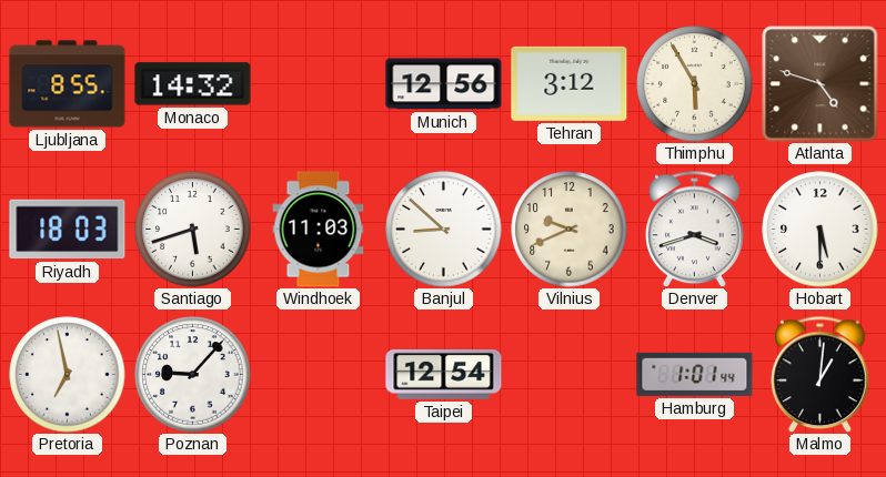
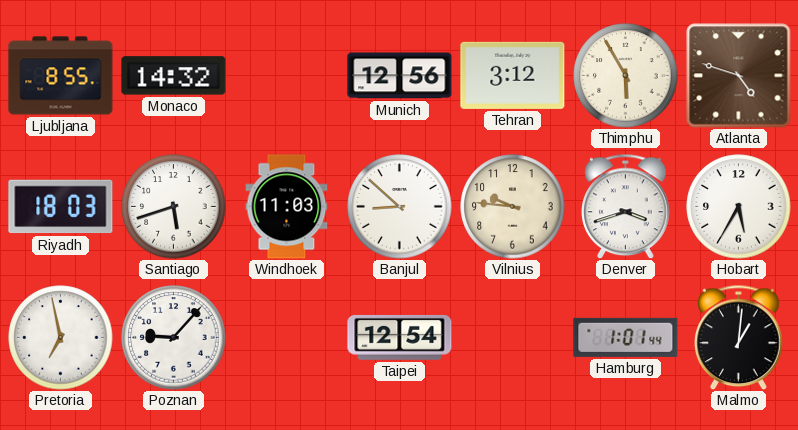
Vilnius: 9:41 -> 9:46 (513, 207)
Hobart: 5:30 -> 5:35 (739, 207)
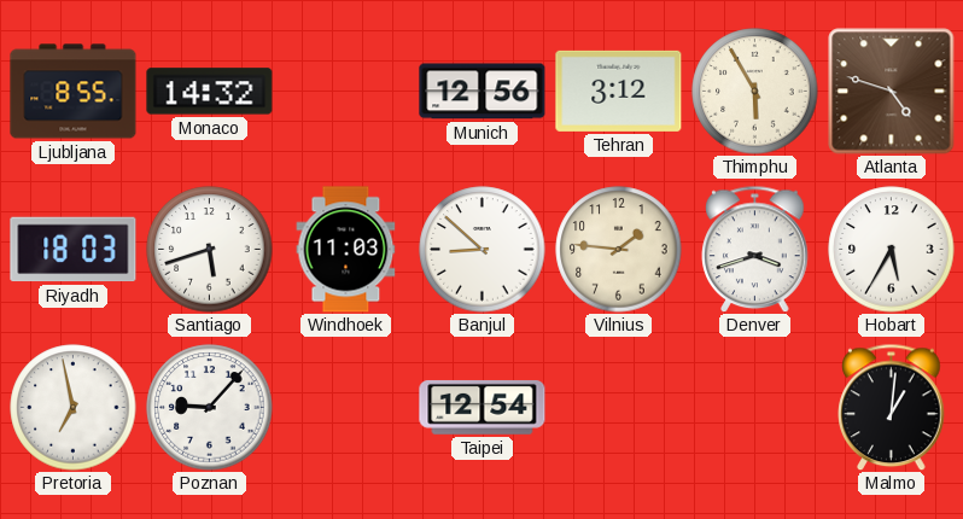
Vilnius: 9:46 -> 1:46 (619, 250)
Hamburg: 1:01 -> none (626, 337)
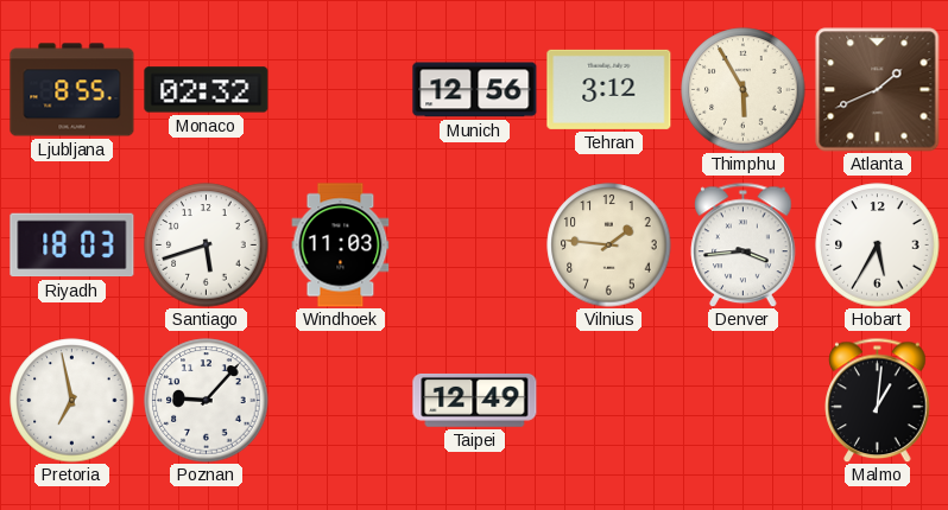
Monaco: 14:32 -> 02:32 (207, 90)
Atlanta: 4:48 -> 1:41 (878, 90)
Banjul: 8:52 -> none (483, 250)
Denver: 3:42 -> 3:44 (744, 244)
Taipei: 12:54 -> 12:49 (475, 400)
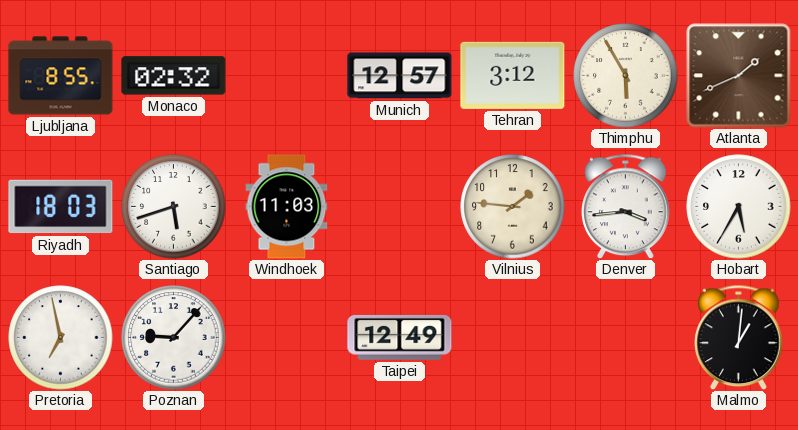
Munich: 12:56 -> 12:57 (400, 76)
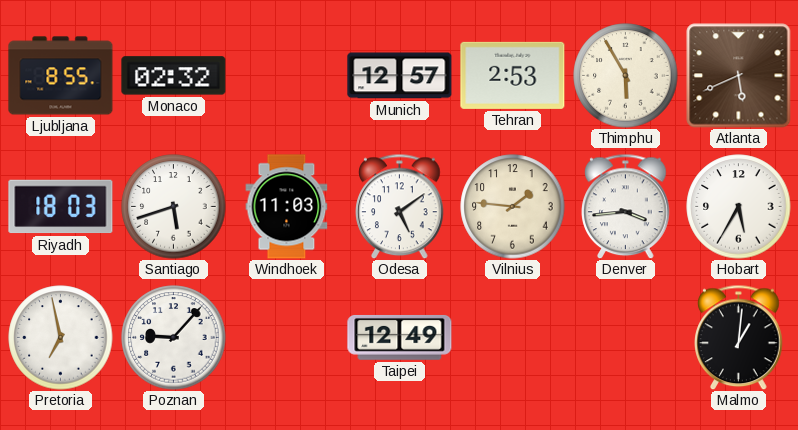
Tehran: 3:12 -> 2:53 (513, 75)
Atlanta: 1:41 -> 5:41 (739, 76)
Odesa: none -> 5:09 (400, 206)
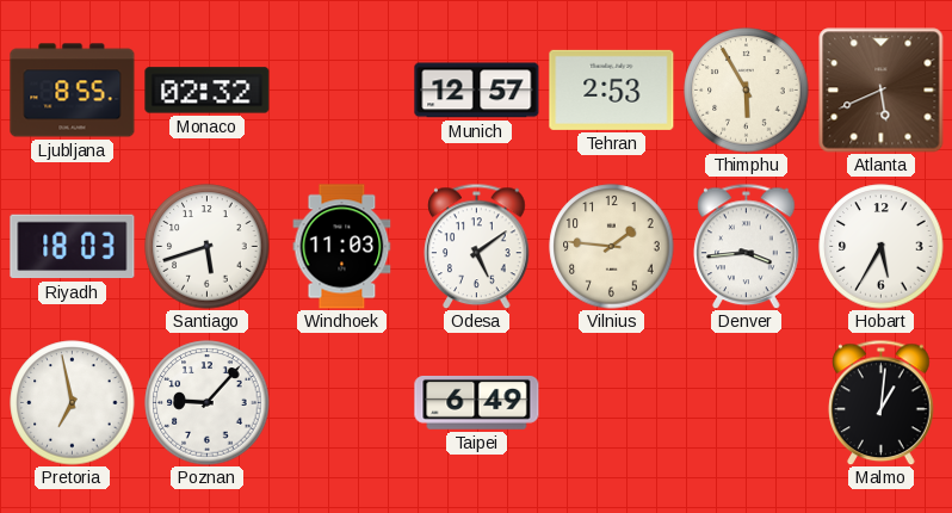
Taipei: 12:49 -> 6:49 (477, 402)
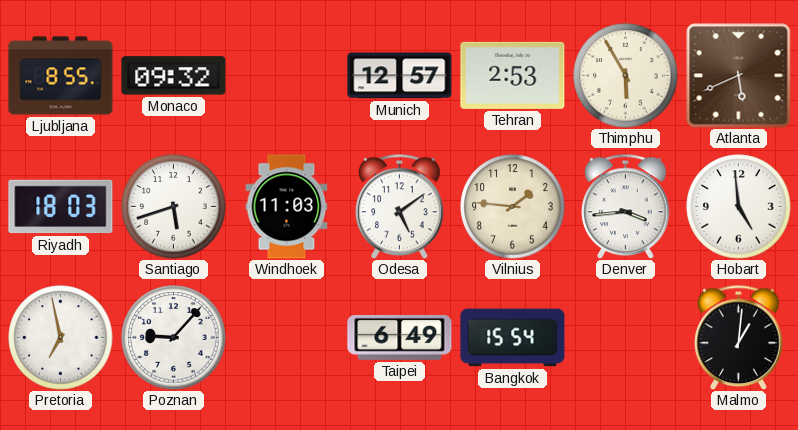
Monaco: 02:32 -> 09:32 (174, 76)
Hobart: 5:35 -> 4:59 (739, 207)
Bangkok: none -> 15:54 (513, 338)
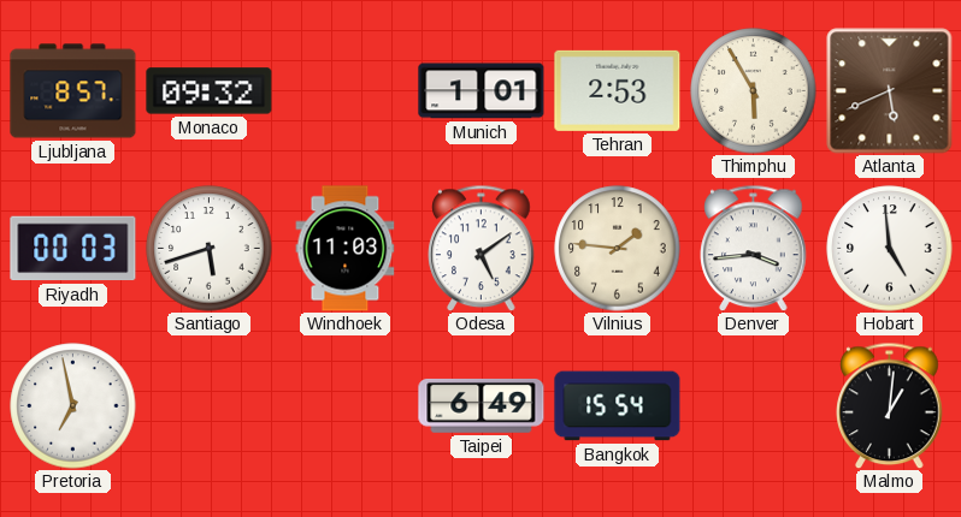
Ljubljana: 8:55 -> 8:57 (73, 91)
Munich: 12:57 -> 1:01 (482, 91)
Riyadh: 18:03 -> 00:03 (73, 249)
Poznan: 9:07 -> none (174, 338)
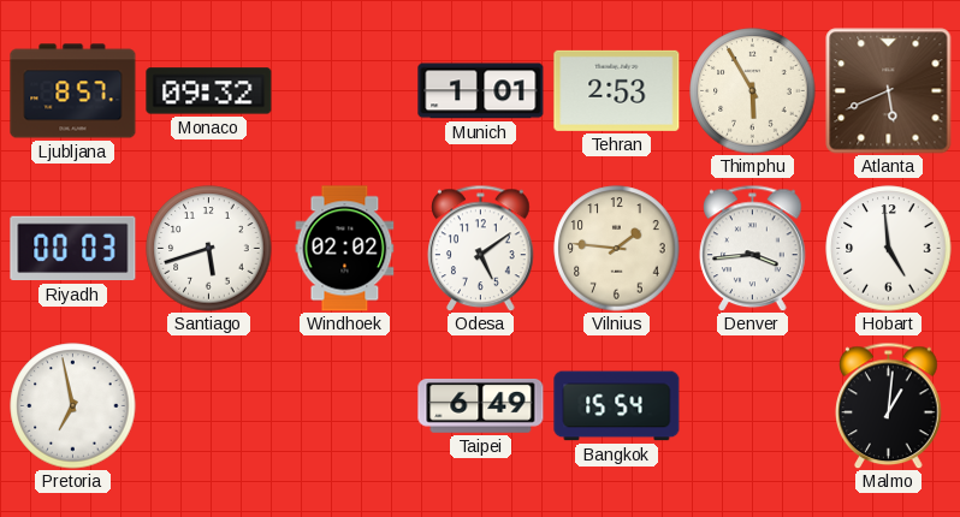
Windhoek: 11:03 -> 02:02 (345, 249)
